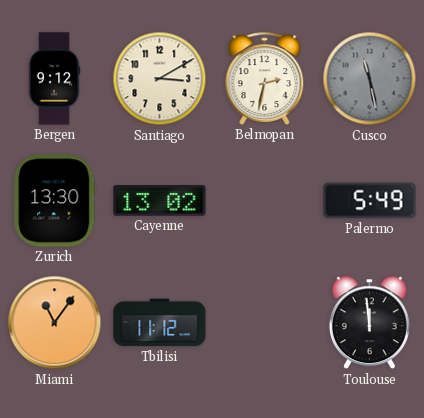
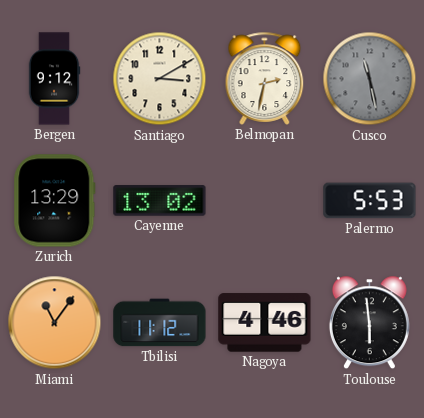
Zurich: 13:30 -> 13:29 (55, 201)
Palermo: 5:49 -> 5:53 (370, 201)
Nagoya: none -> 4:46 (265, 323)
Toulouse: 11:59 -> 5:59 (369, 323)
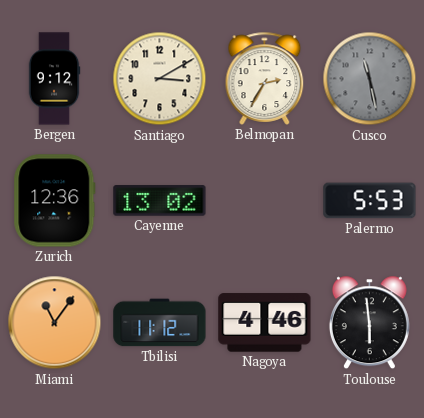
Belmopan: 2:32 -> 2:35 (265, 78)
Zurich: 13:29 -> 12:36 (55, 201)
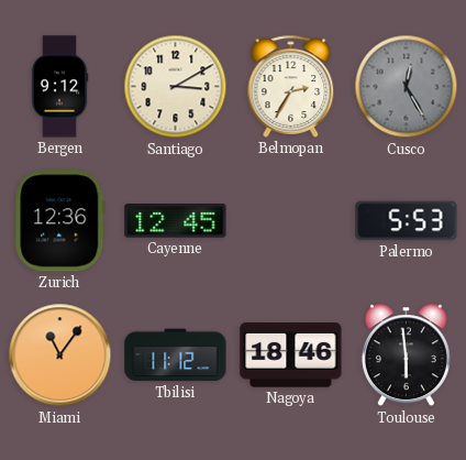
Cusco: 11:28 -> 12:25 (407, 87)
Cayenne: 13:02 -> 12:45 (176, 221)
Nagoya: 4:46 -> 18:46 (291, 355)
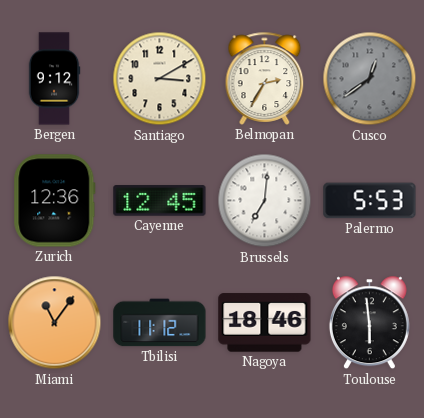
Cusco: 12:25 -> 12:39 (370, 79)
Brussels: none -> 7:01 (265, 201)
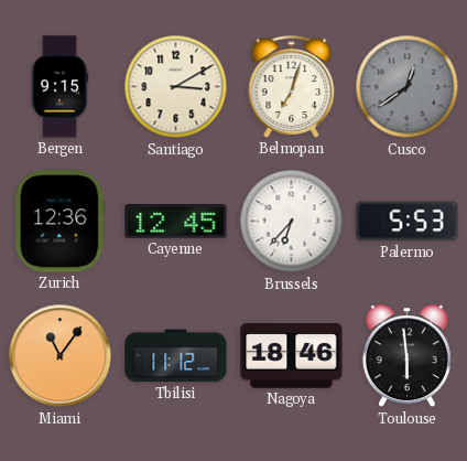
Bergen: 9:12 -> 9:15 (59, 87)
Belmopan: 2:35 -> 7:03 (292, 86)
Brussels: 7:01 -> 6:37 (292, 222)
